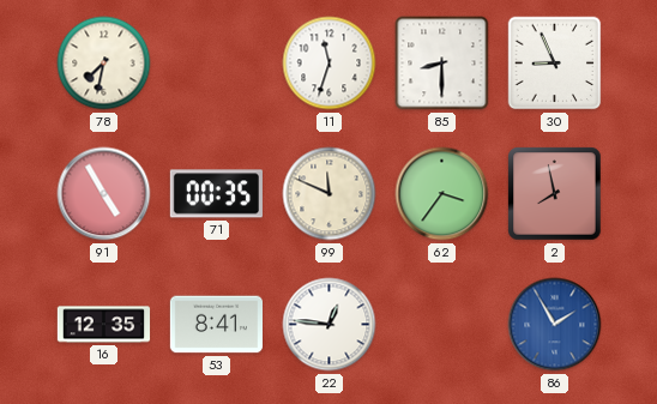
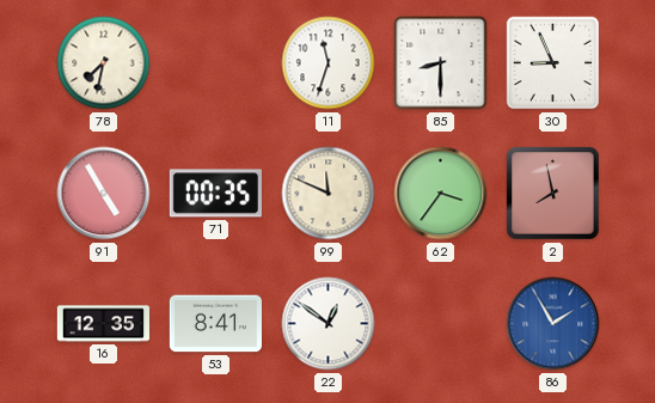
22: 12:46 -> 12:51 (329, 324)
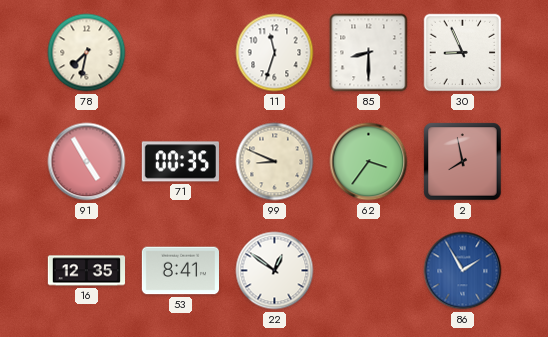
99: 11:49 -> 8:49 (275, 162)
